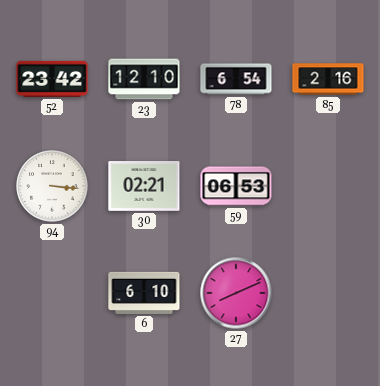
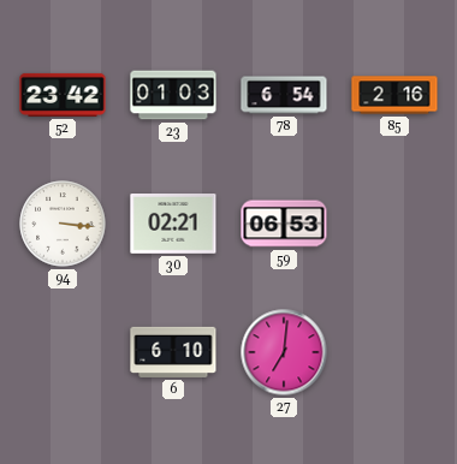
23: 12:10 -> 01:03 (173, 95)
27: 8:11 -> 7:01 (284, 352)
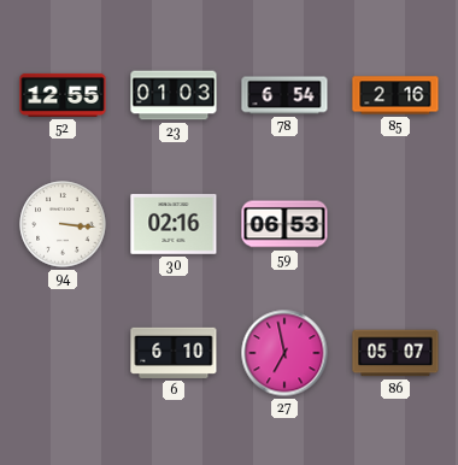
52: 23:42 -> 12:55 (63, 95)
30: 02:21 -> 02:16 (174, 225)
27: 7:01 -> 6:58 (284, 353)
86: none -> 05:07 (395, 353)
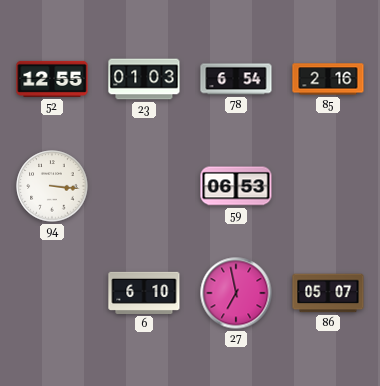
30: 02:16 -> none (174, 225)
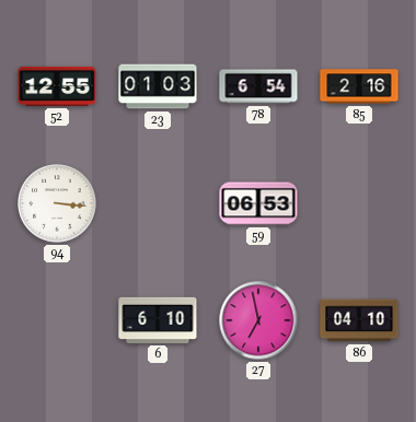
86: 05:07 -> 04:10 (359, 320)
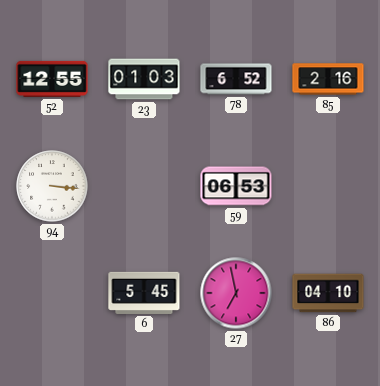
78: 6:54 -> 6:52 (236, 79)
6: 6:10 -> 5:45 (144, 293)
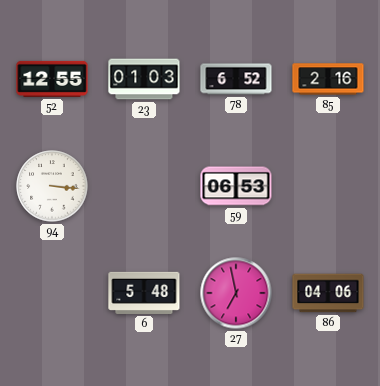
6: 5:45 -> 5:48 (144, 293)
86: 04:10 -> 04:06 (328, 293)
